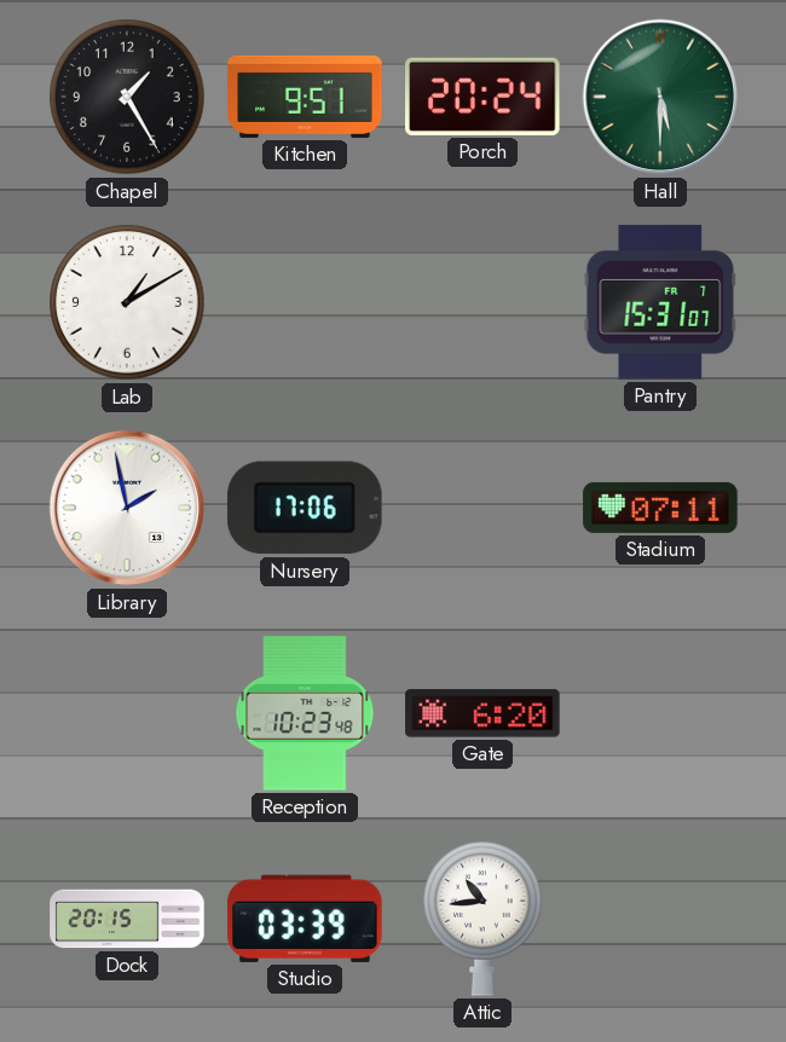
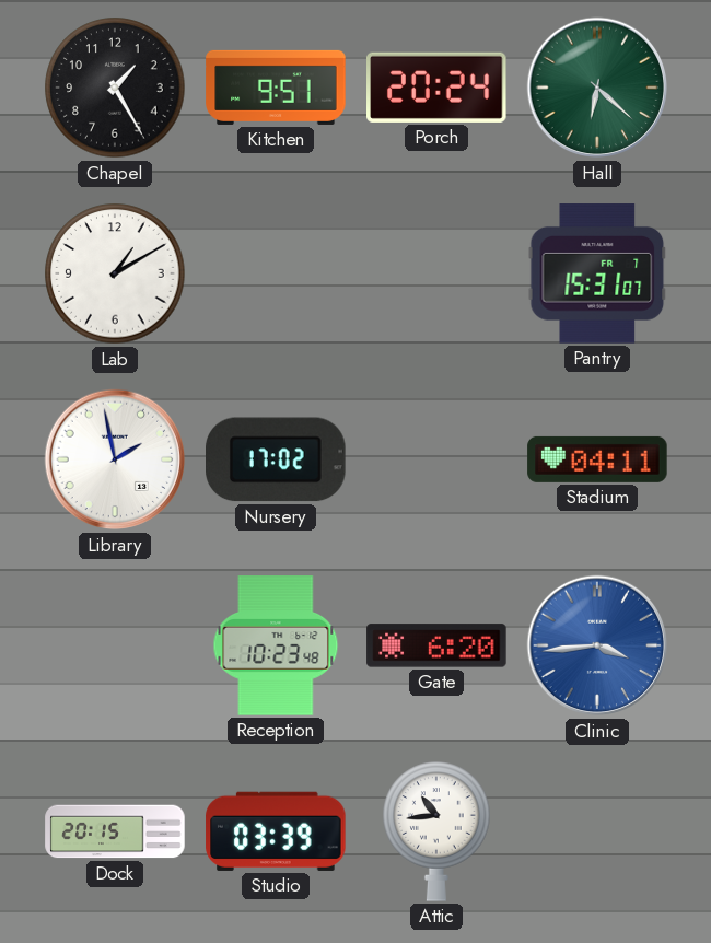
Hall: 5:30 -> 6:22 (597, 88)
Nursery: 17:06 -> 17:02 (277, 459)
Stadium: 07:11 -> 04:11 (597, 459)
Clinic: none -> 3:44 (597, 645)
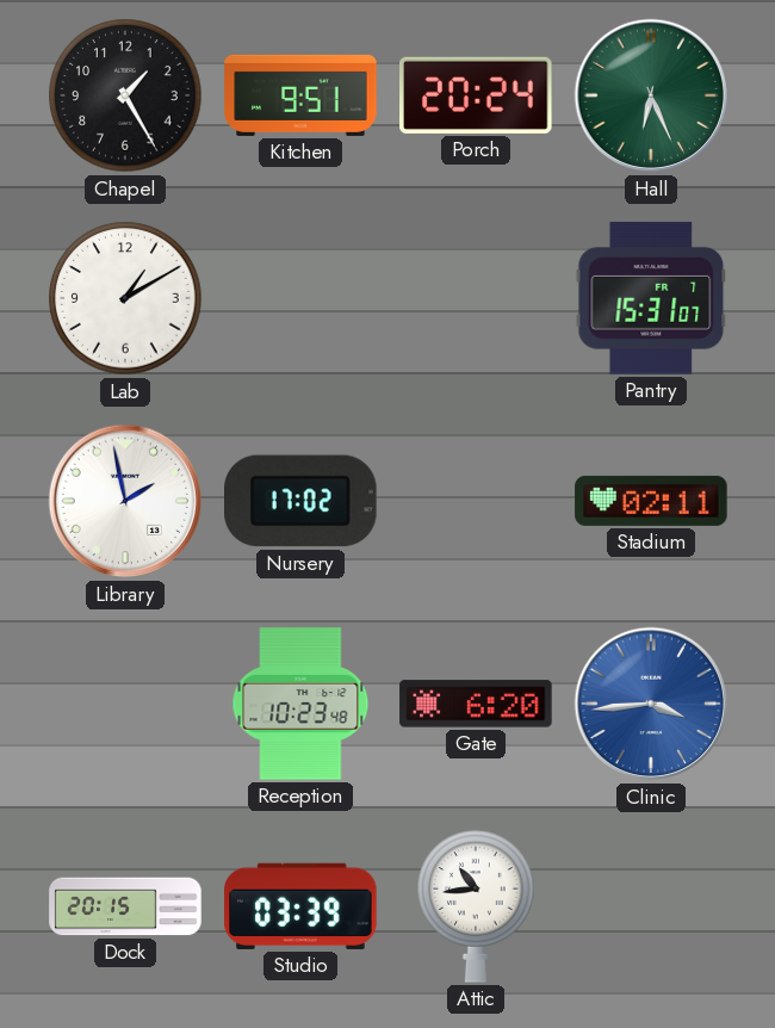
Hall: 6:22 -> 6:26 (651, 95)
Stadium: 04:11 -> 02:11 (651, 501)
